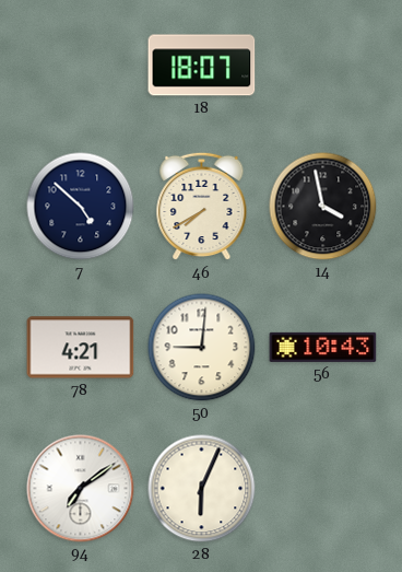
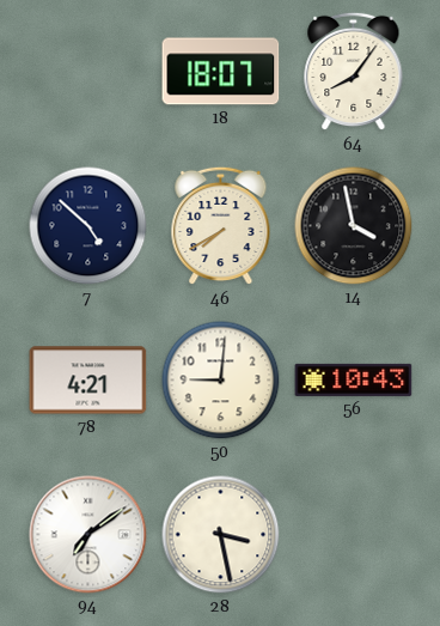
64: none -> 8:06 (354, 72)
28: 6:04 -> 3:28 (221, 535)
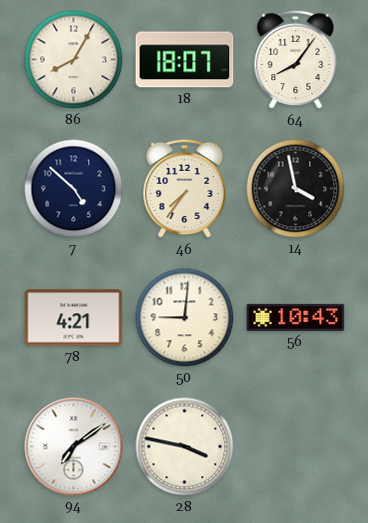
86: none -> 8:05 (74, 60)
46: 7:40 -> 7:36 (185, 189)
28: 3:28 -> 3:47 (185, 447)
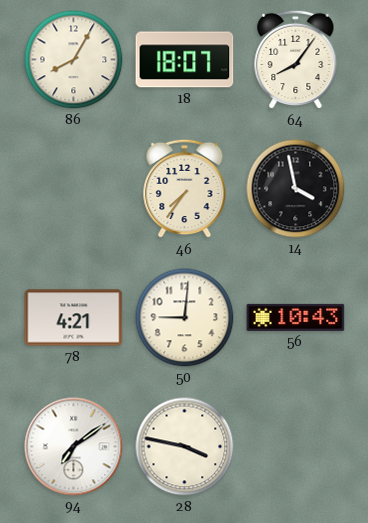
7: 4:52 -> none (74, 189)
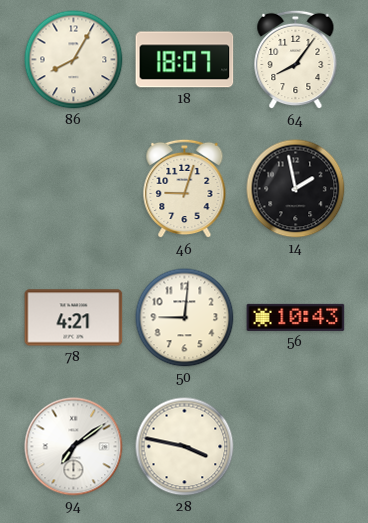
46: 7:36 -> 9:03 (185, 189)
14: 3:58 -> 1:58 (296, 189)
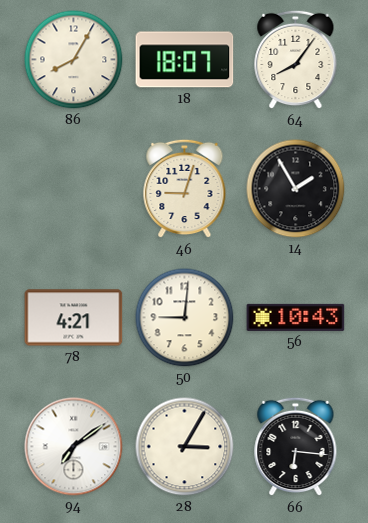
14: 1:58 -> 1:55 (296, 189)
28: 3:47 -> 3:05 (185, 447)
66: none -> 6:16 (296, 447)
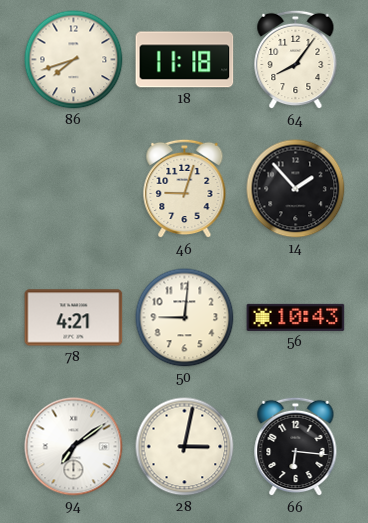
86: 8:05 -> 7:42 (74, 60)
18: 18:07 -> 11:18 (185, 60)
14: 1:55 -> 1:53 (296, 189)
28: 3:05 -> 3:02 (185, 447)
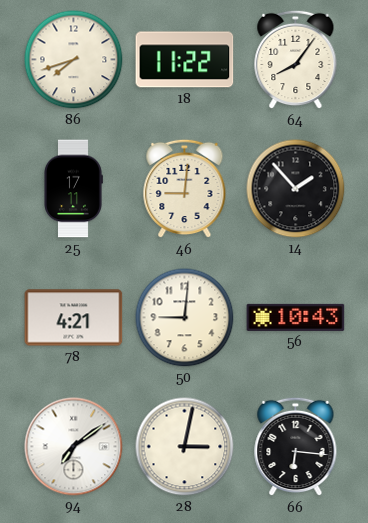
18: 11:18 -> 11:22 (185, 60)
25: none -> 17:11 (73, 189)
46: 9:03 -> 9:01 (185, 189)
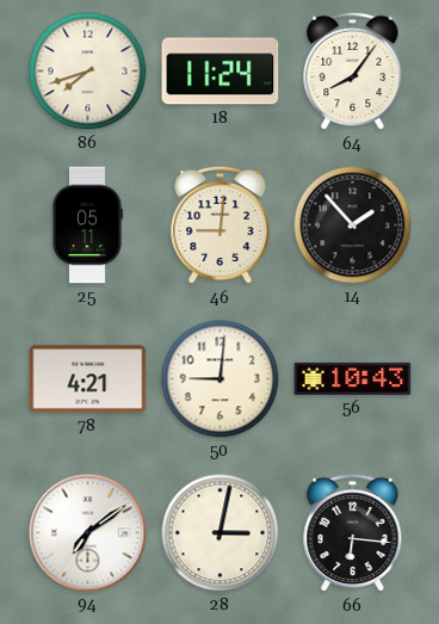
18: 11:22 -> 11:24 (221, 72)
25: 17:11 -> 05:11 (87, 225)
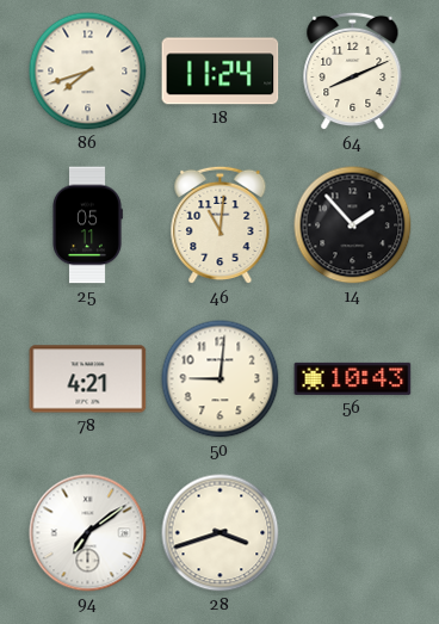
64: 8:06 -> 8:11 (353, 72)
46: 9:01 -> 11:01 (221, 225)
28: 3:02 -> 3:42 (221, 533)
66: 6:16 -> none (353, 533)
